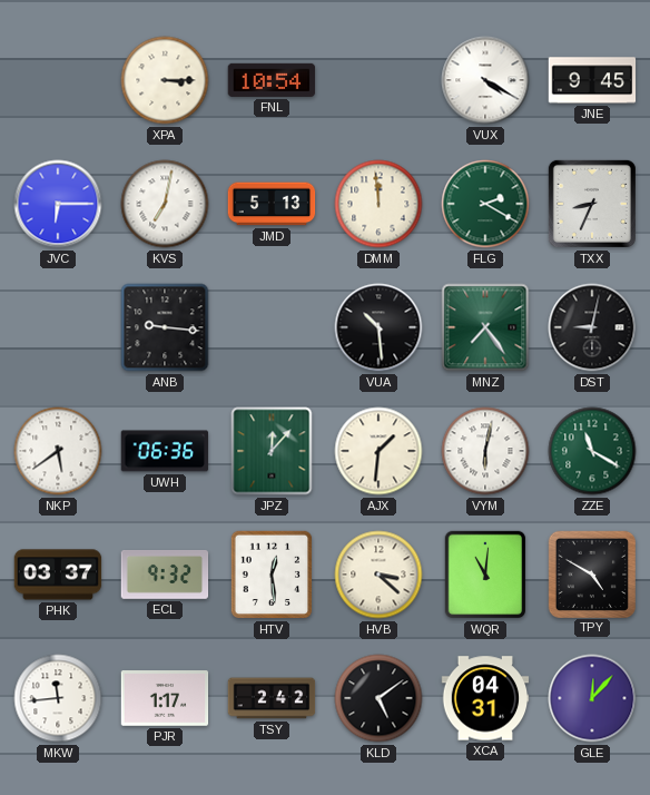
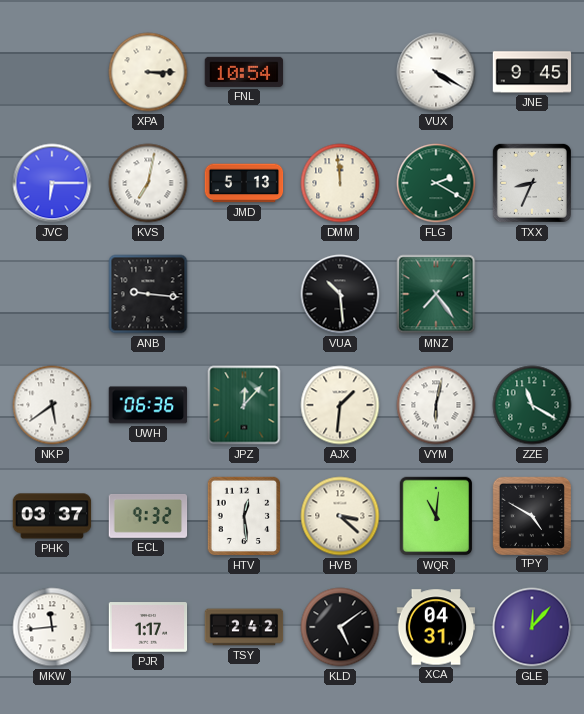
DST: 9:02 -> none (592, 327)
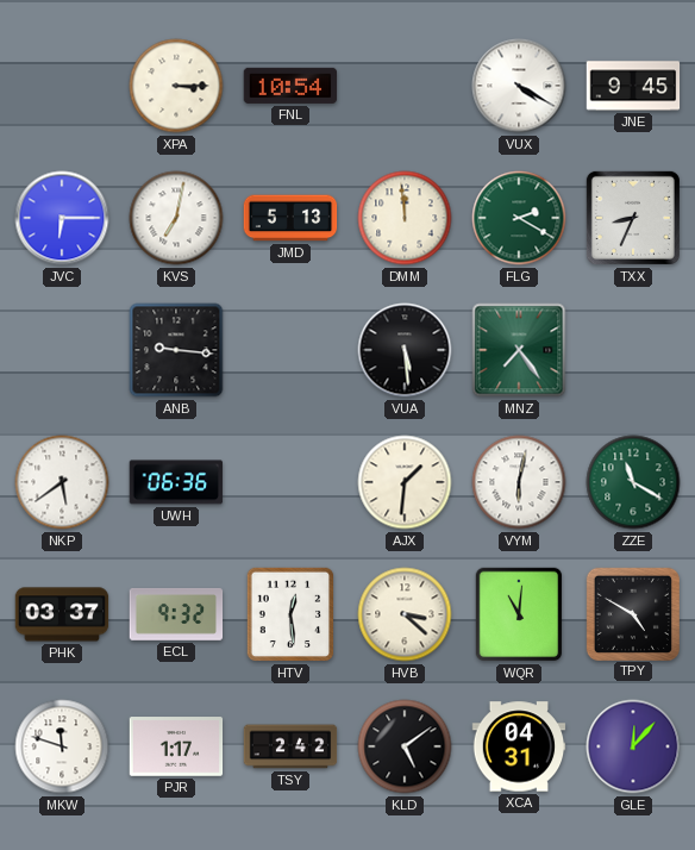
VUA: 10:29 -> 5:29 (405, 350)
JPZ: 12:07 -> none (244, 405)
MKW: 11:44 -> 11:48 (62, 746)
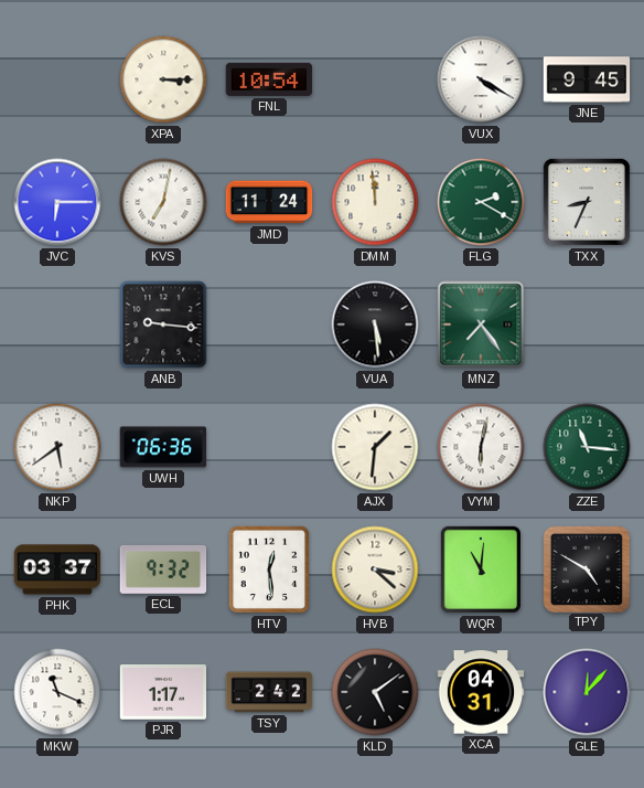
JMD: 5:13 -> 11:24 (269, 202)
ZZE: 11:20 -> 11:16 (587, 447)
MKW: 11:48 -> 11:19 (57, 692)
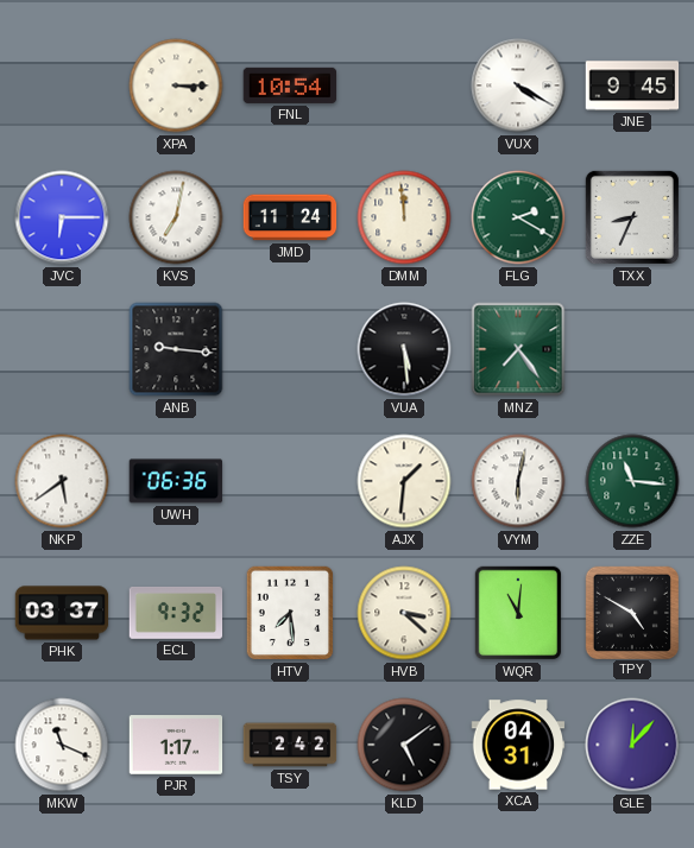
HTV: 12:29 -> 7:29 (290, 613)
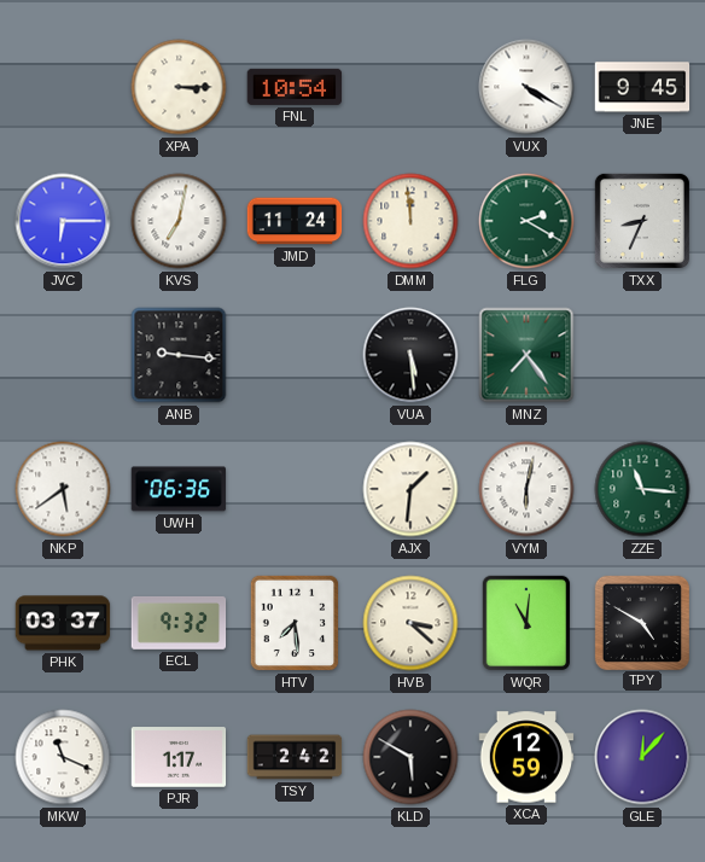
KLD: 5:09 -> 5:50 (410, 757)
XCA: 04:31 -> 12:59 (526, 757)
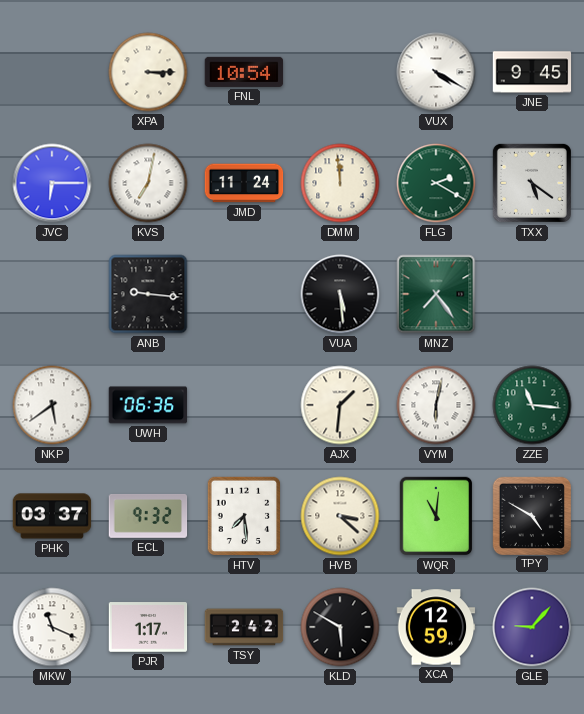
TXX: 8:34 -> 5:21 (532, 183)
GLE: 12:07 -> 9:07 (532, 627)
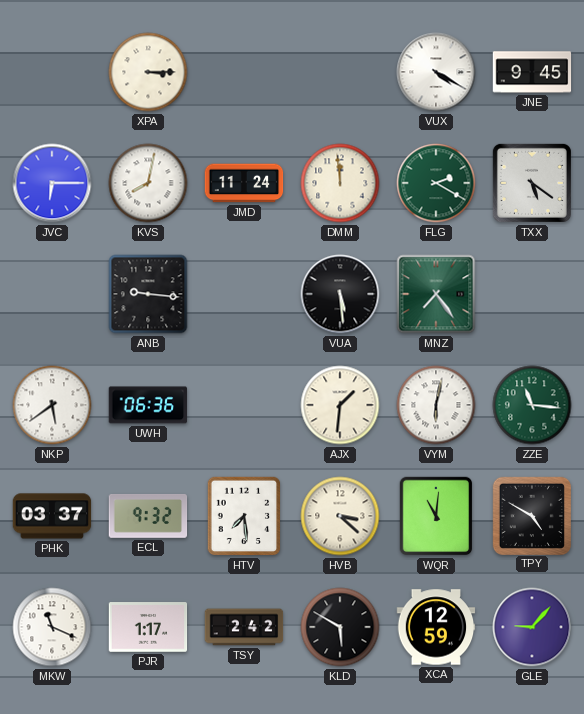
FNL: 10:54 -> none (244, 72)
KVS: 7:02 -> 8:02 (148, 183)
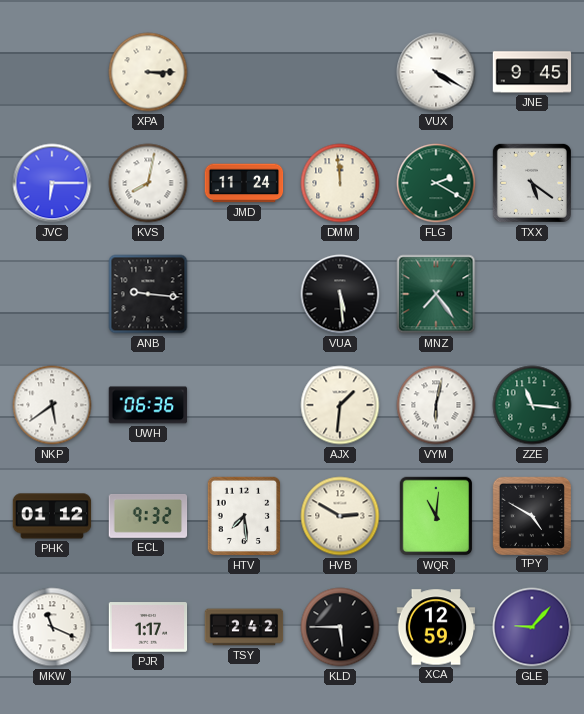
PHK: 03:37 -> 01:12 (52, 516)
HVB: 3:22 -> 2:50 (340, 516)
KLD: 5:50 -> 5:45 (340, 627)
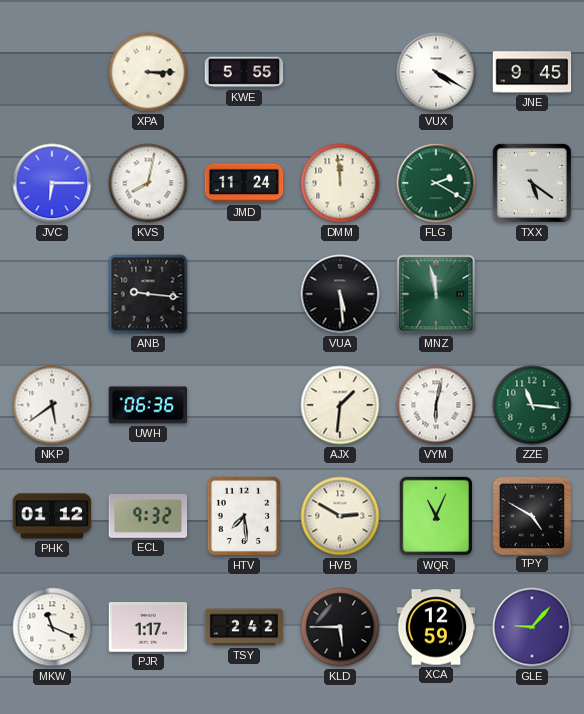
KWE: none -> 5:55 (244, 72)
MNZ: 7:24 -> 11:58 (436, 294)
WQR: 11:01 -> 11:04 (436, 516)
